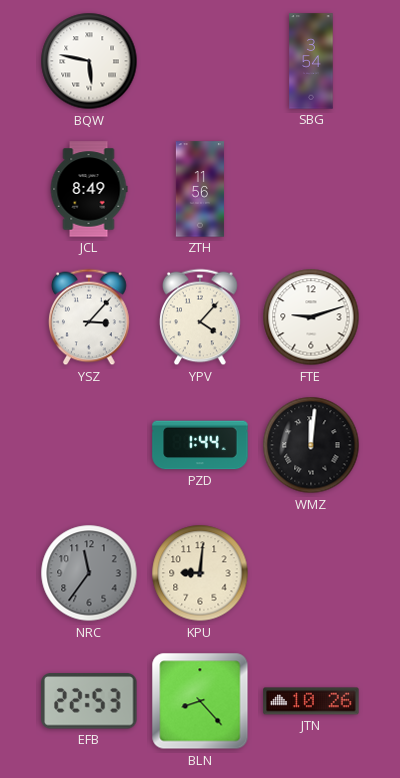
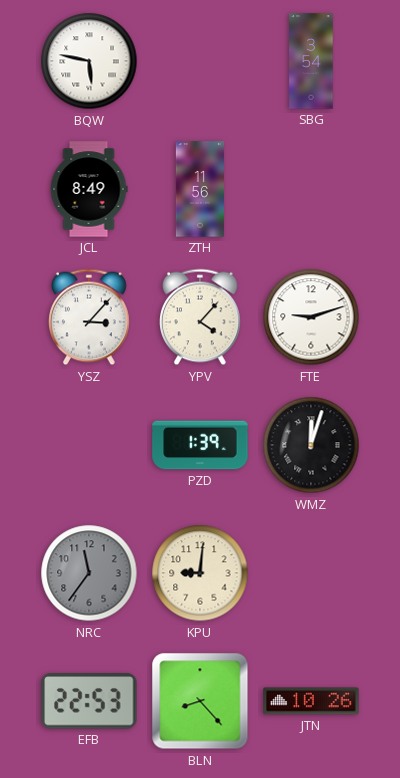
PZD: 1:44 -> 1:39 (200, 445)
WMZ: 12:01 -> 12:03 (311, 445)
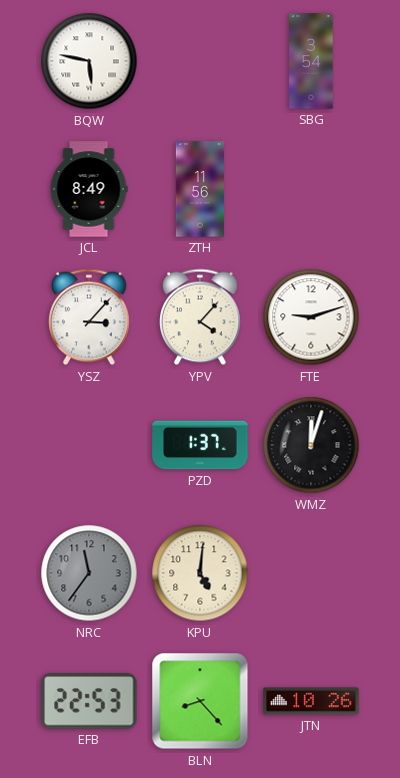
PZD: 1:39 -> 1:37 (200, 445)
KPU: 9:01 -> 5:01 (200, 573)
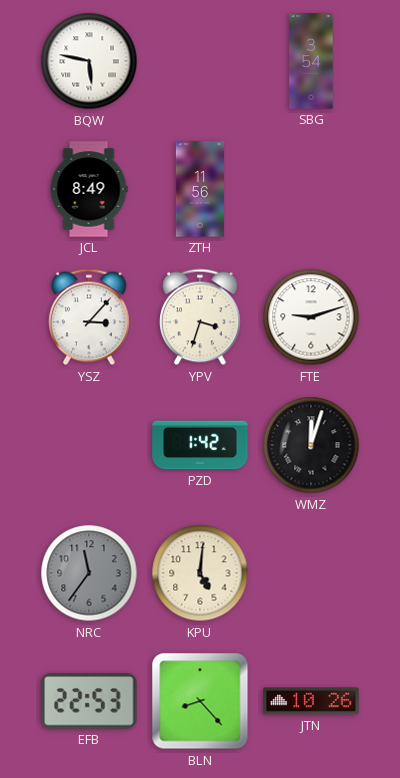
YPV: 4:07 -> 3:33 (201, 317)
PZD: 1:37 -> 1:42 (200, 445)
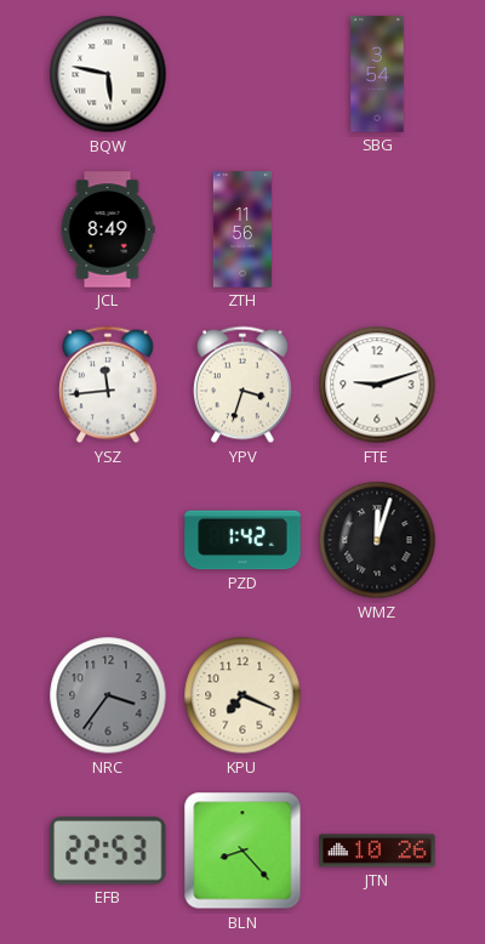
YSZ: 3:07 -> 11:44 (109, 385)
NRC: 11:36 -> 3:36 (108, 695)
KPU: 5:01 -> 7:19 (242, 695)
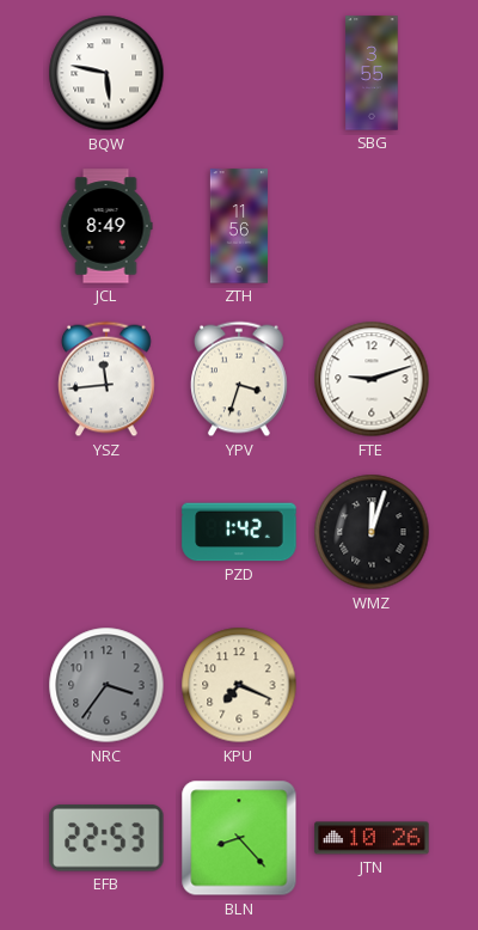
SBG: 3:54 -> 3:55 (372, 73)
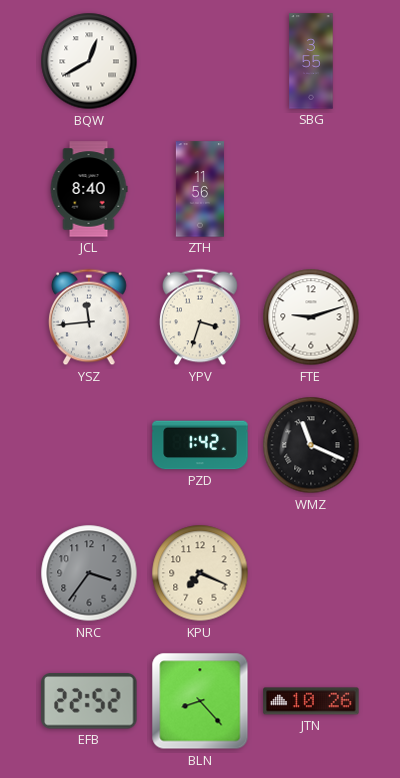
BQW: 5:47 -> 12:40 (89, 61)
JCL: 8:49 -> 8:40 (89, 189)
WMZ: 12:03 -> 11:19 (311, 445)
EFB: 22:53 -> 22:52 (89, 701)
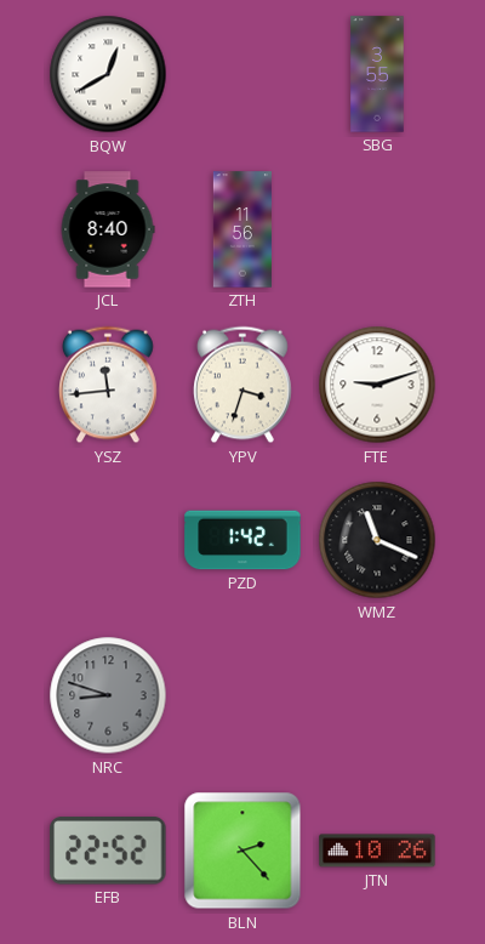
NRC: 3:36 -> 8:48 (108, 695)
KPU: 7:19 -> none (200, 573)
BLN: 8:23 -> 2:23 (242, 851)
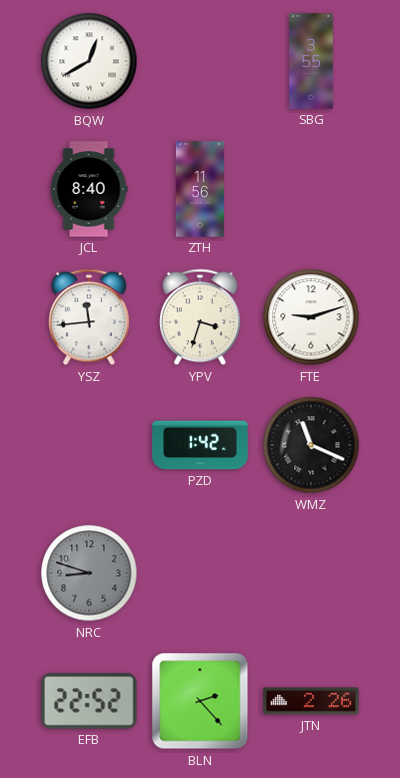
JTN: 10:26 -> 2:26 (311, 701)
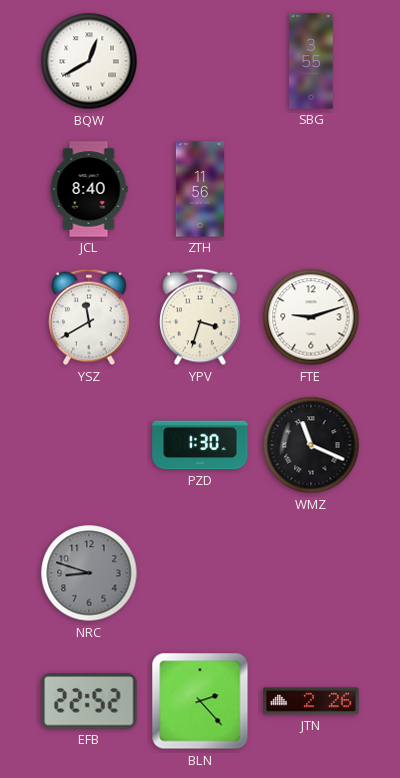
YSZ: 11:44 -> 11:40 (90, 317)
PZD: 1:42 -> 1:30 (200, 445)
